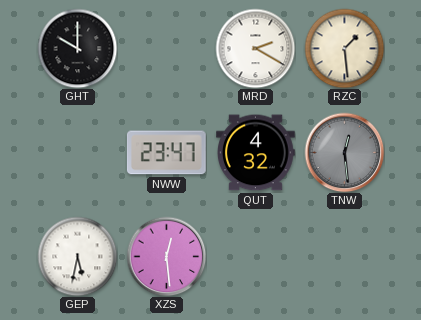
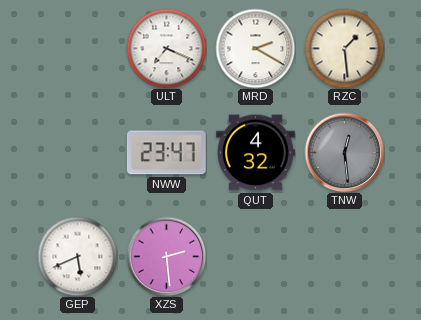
GHT: 10:00 -> none (77, 48)
ULT: none -> 7:19 (166, 48)
GEP: 5:32 -> 5:41 (77, 256)
XZS: 12:29 -> 2:29 (166, 256)
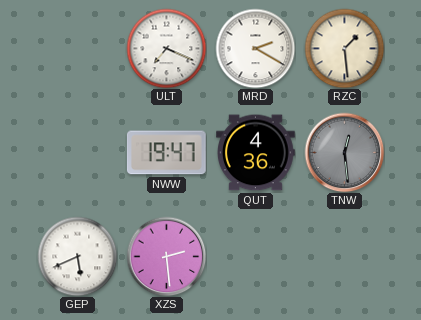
NWW: 23:47 -> 19:47 (166, 153)
QUT: 4:32 -> 4:36 (256, 153)
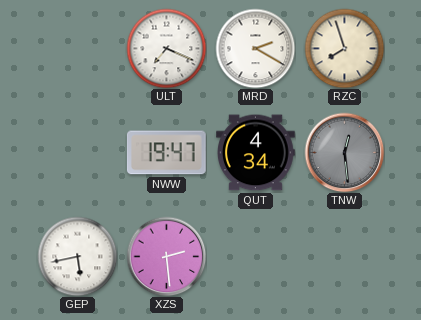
RZC: 1:29 -> 7:57 (344, 48)
QUT: 4:36 -> 4:34 (256, 153)
GEP: 5:41 -> 5:43 (77, 256)
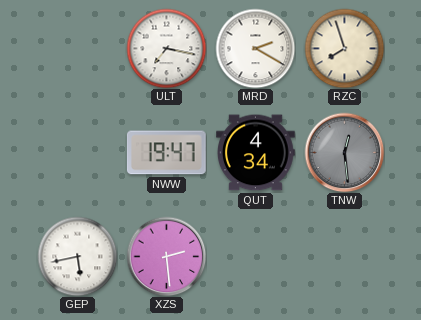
ULT: 7:19 -> 7:17 (166, 48)
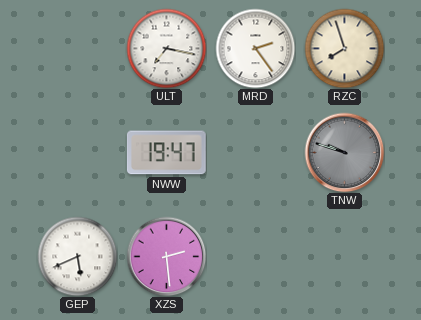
MRD: 2:20 -> 2:24 (255, 48)
QUT: 4:34 -> none (256, 153)
TNW: 12:29 -> 9:48 (344, 152)
GEP: 5:43 -> 5:41 (77, 256)
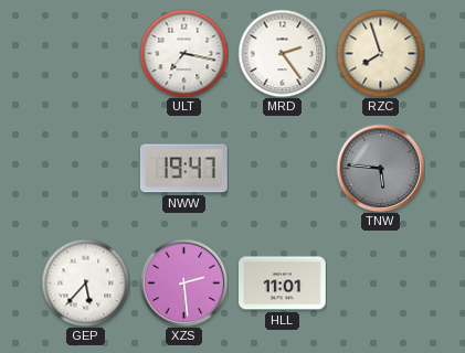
TNW: 9:48 -> 5:46 (380, 168)
GEP: 5:41 -> 5:37 (85, 282)
HLL: none -> 11:01 (283, 284)
